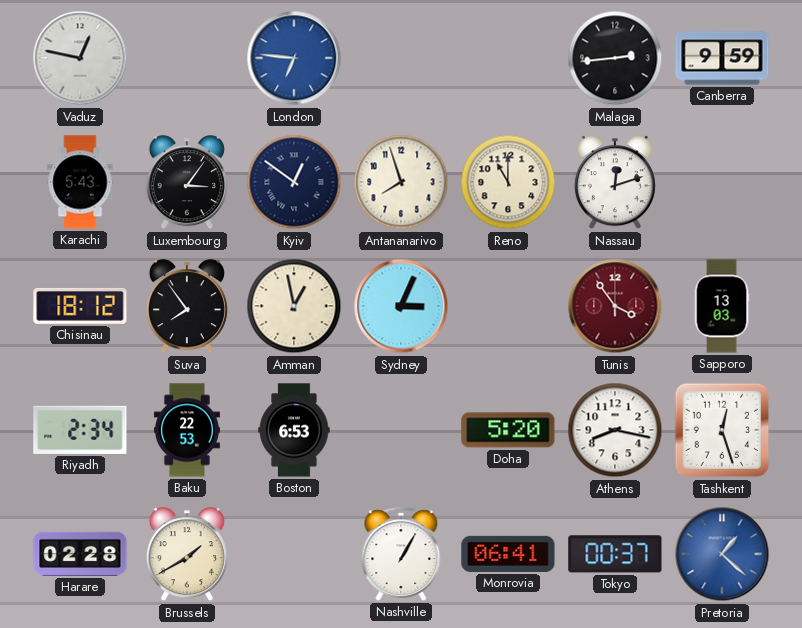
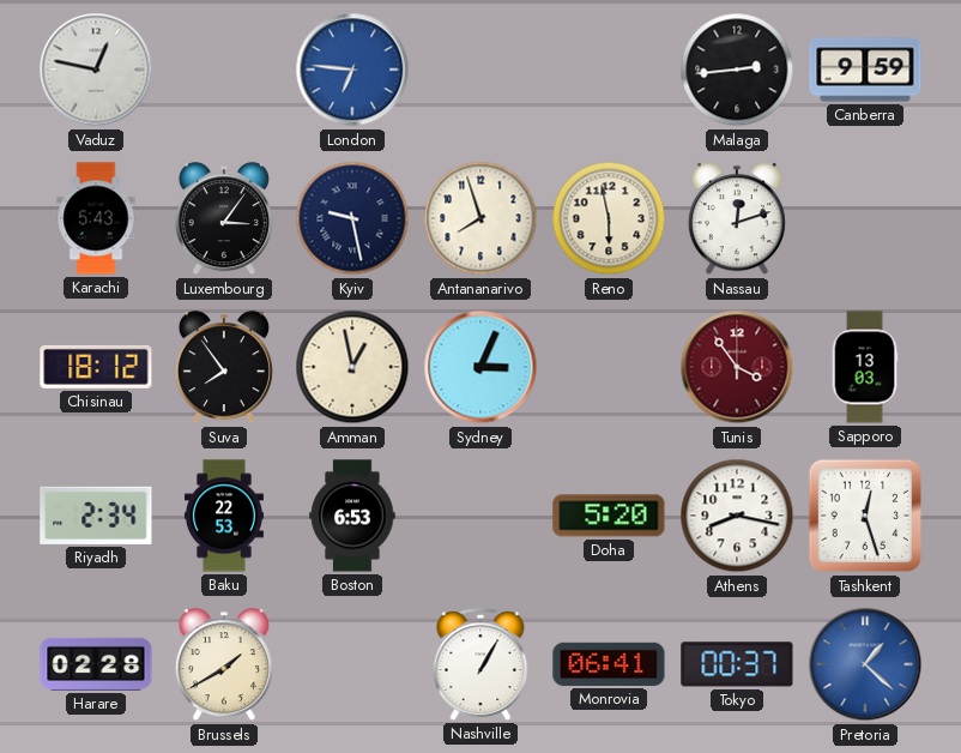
Kyiv: 12:51 -> 9:28 (352, 218)
Reno: 11:00 -> 5:58 (609, 218)
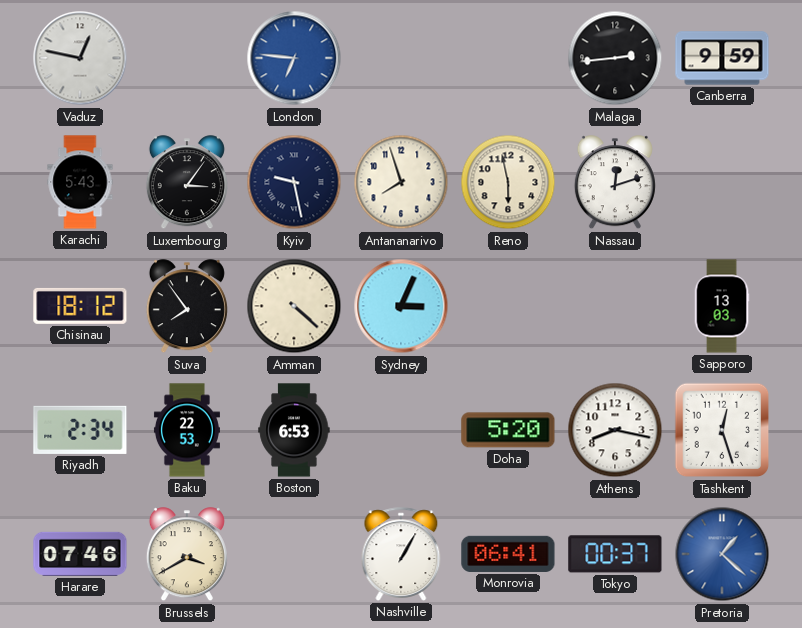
Amman: 12:58 -> 4:22 (294, 306)
Tunis: 3:54 -> none (737, 367)
Harare: 02:28 -> 07:46 (80, 554)
Brussels: 1:40 -> 3:40 (187, 555)
